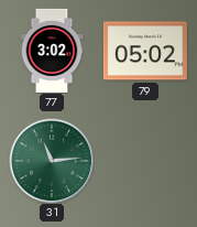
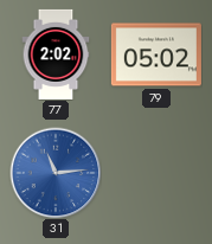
77: 3:02 -> 2:02 (56, 54)
31 dial: green -> blue (56, 173)
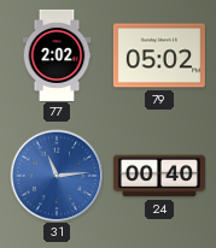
24: none -> 00:40 (159, 176)
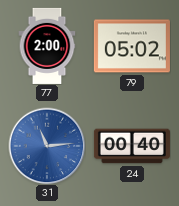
77: 2:02 -> 2:00 (47, 46)
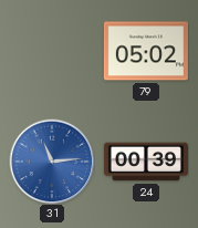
77: 2:00 -> none (47, 46)
24: 00:40 -> 00:39 (146, 162)
